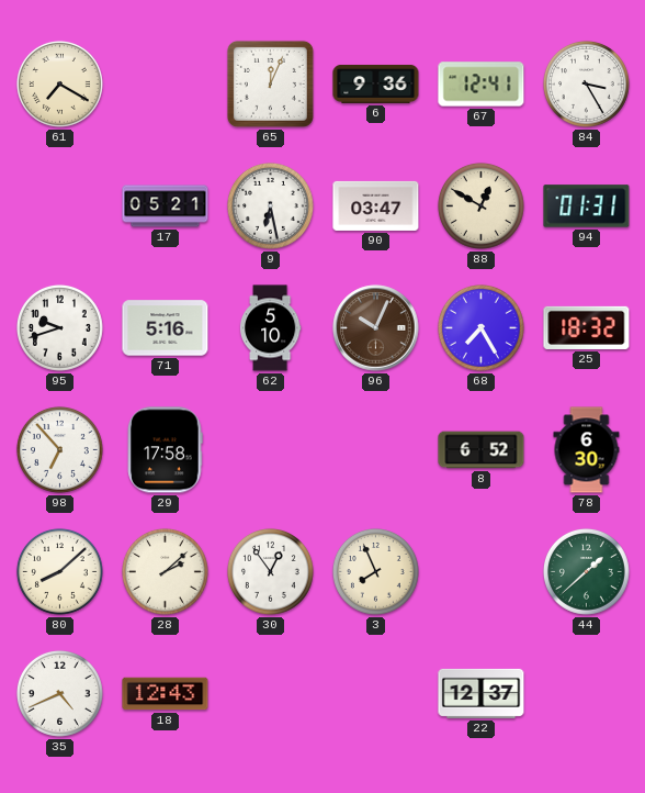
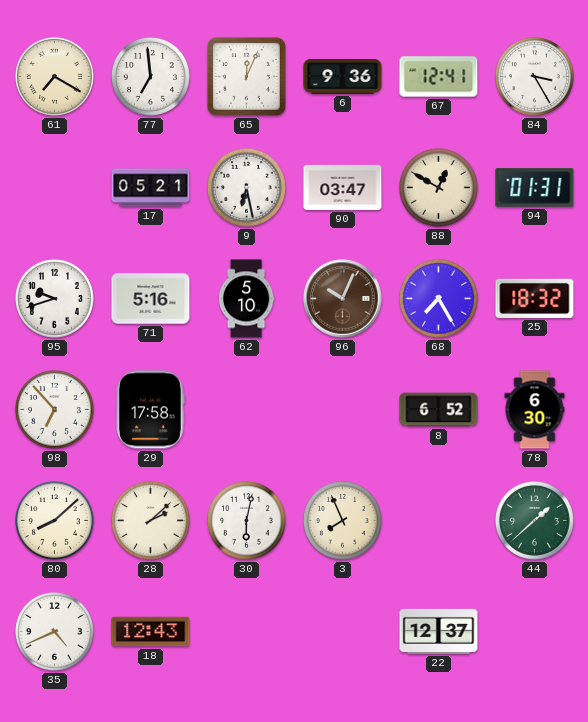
77: none -> 6:59 (150, 76)
30: 12:54 -> 6:02 (246, 520)
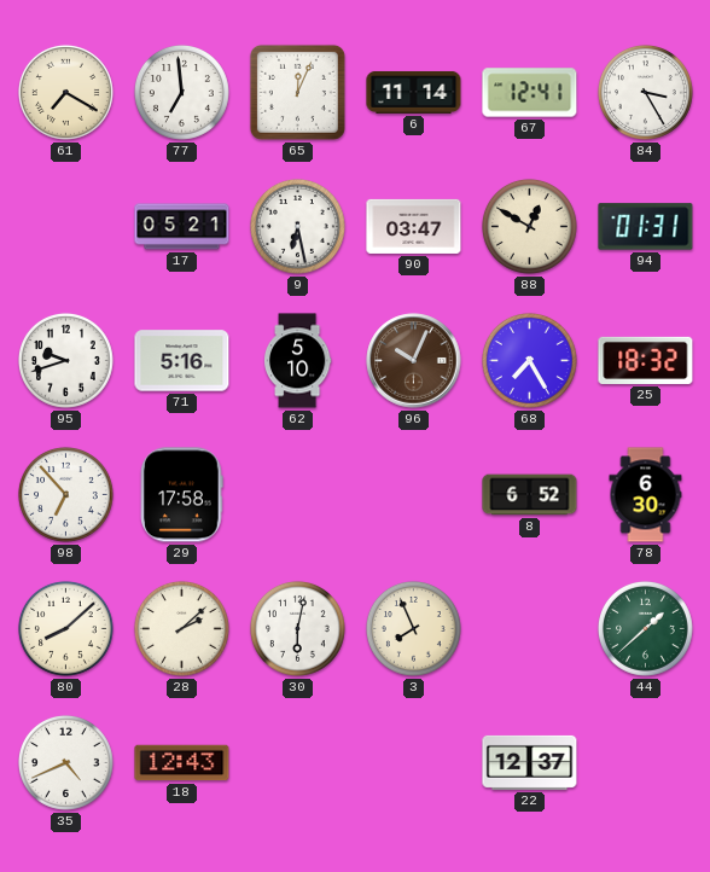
6: 9:36 -> 11:14 (414, 92)
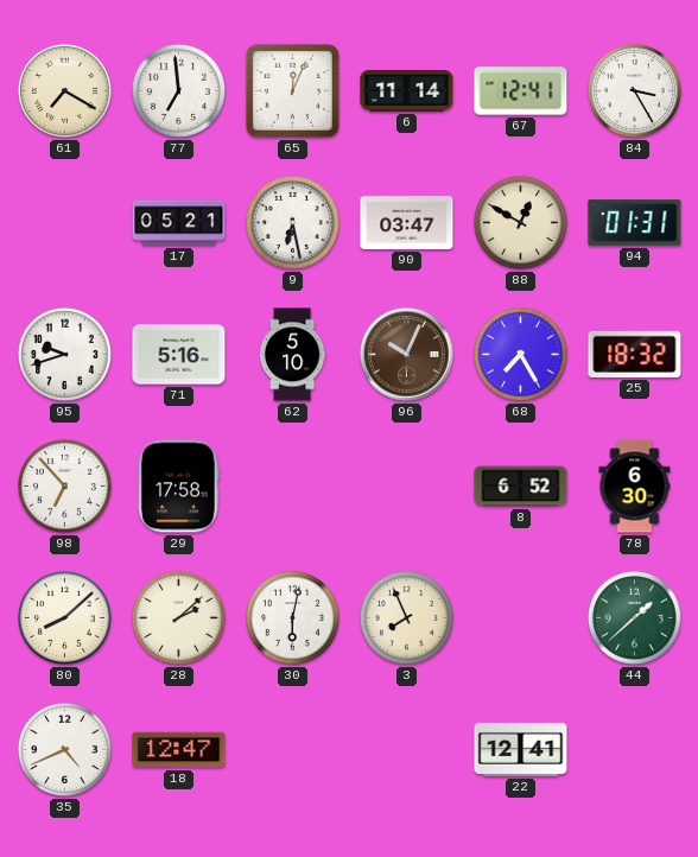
18: 12:43 -> 12:47 (179, 750)
22: 12:37 -> 12:41 (521, 749)
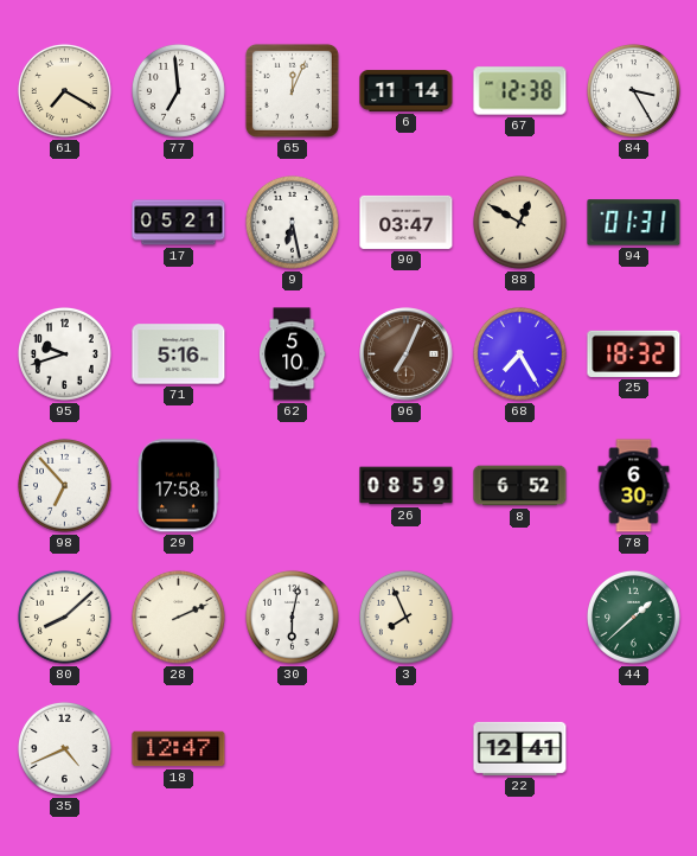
67: 12:41 -> 12:38 (520, 91)
96: 10:04 -> 7:04 (407, 354)
26: none -> 08:59 (407, 486)
28: 2:08 -> 2:11 (178, 617)
